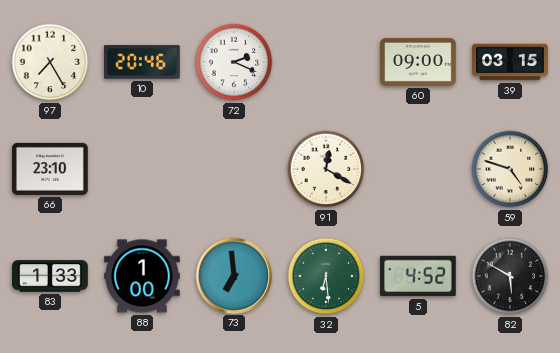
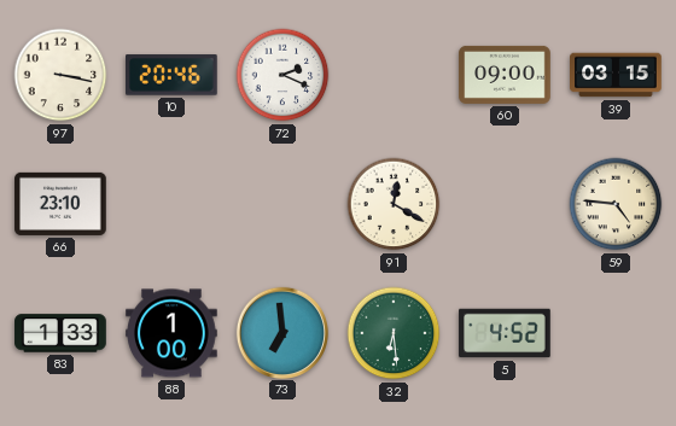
97: 7:25 -> 3:17 (60, 75)
59: 4:48 -> 4:46 (616, 204)
82: 5:50 -> none (510, 276)
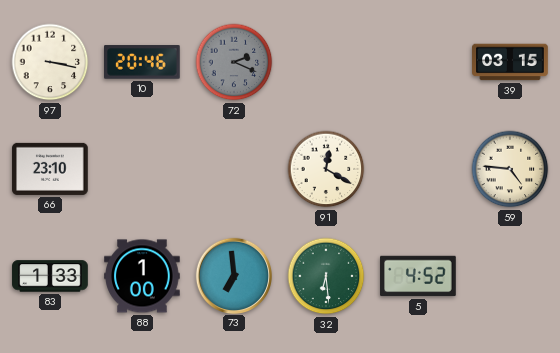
72 dial: white -> grey (234, 62)
60: 09:00 -> none (505, 75)
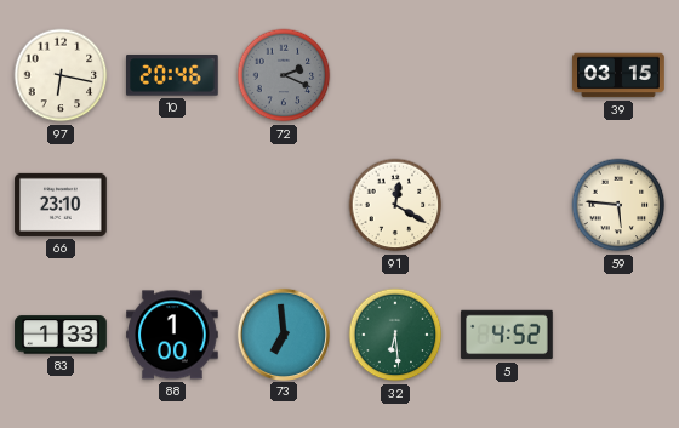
97: 3:17 -> 6:17 (61, 75)
59: 4:46 -> 5:46 (618, 205)
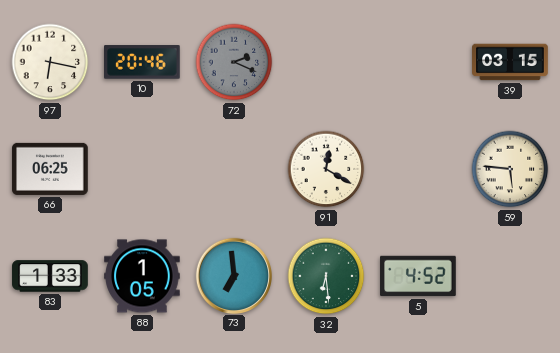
66: 23:10 -> 06:25 (50, 169)
88: 1:00 -> 1:05 (142, 276)
